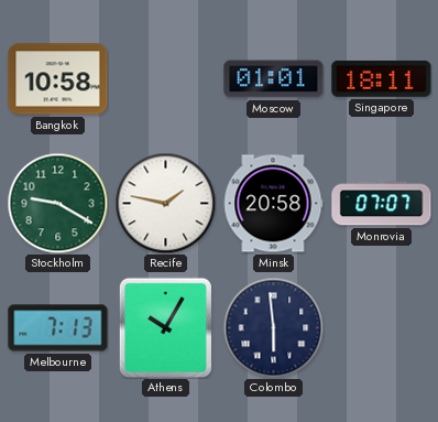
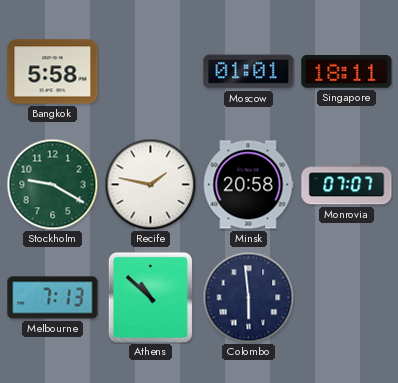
Bangkok: 10:58 -> 5:58 (53, 72)
Athens: 10:05 -> 10:52 (150, 297)
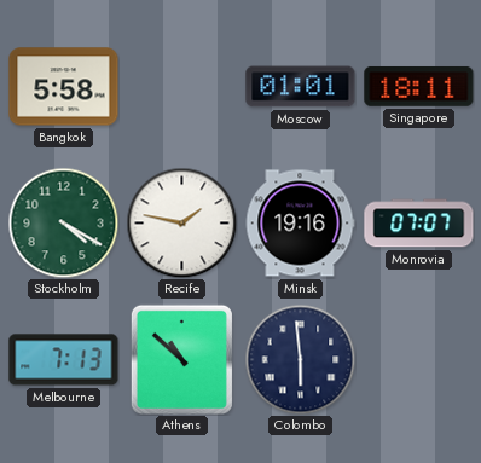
Stockholm: 9:20 -> 4:20 (63, 222)
Minsk: 20:58 -> 19:16 (300, 224)
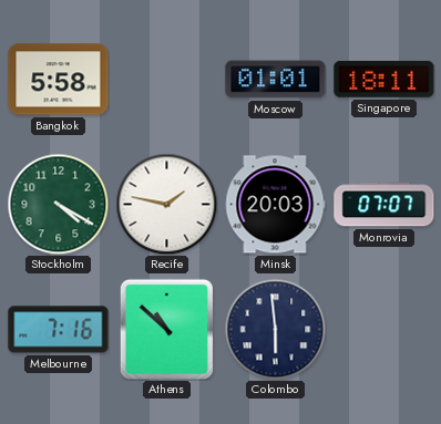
Minsk: 19:16 -> 20:03 (275, 205)
Melbourne: 7:13 -> 7:16 (59, 330)
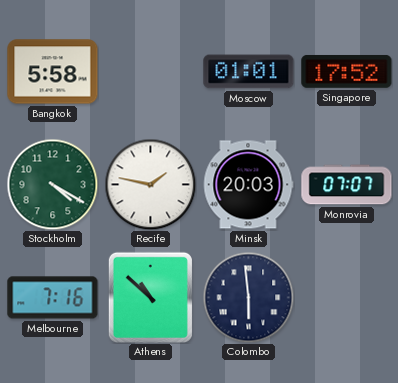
Singapore: 18:11 -> 17:52 (347, 71)
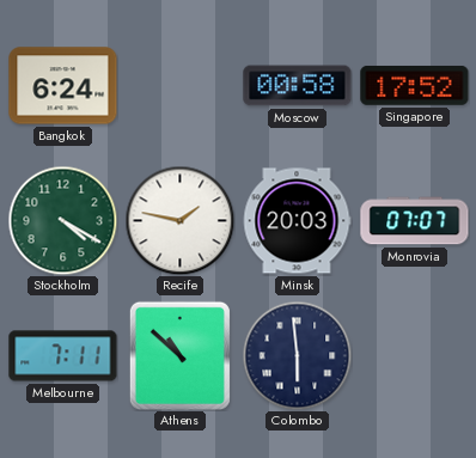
Bangkok: 5:58 -> 6:24 (63, 86)
Moscow: 01:01 -> 00:58 (298, 86)
Melbourne: 7:16 -> 7:11 (63, 356)
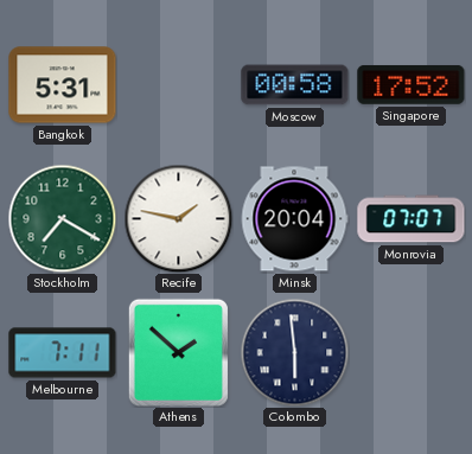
Bangkok: 6:24 -> 5:31 (63, 85)
Stockholm: 4:20 -> 7:20 (62, 218)
Minsk: 20:03 -> 20:04 (294, 219)
Athens: 10:52 -> 1:52 (178, 352)
